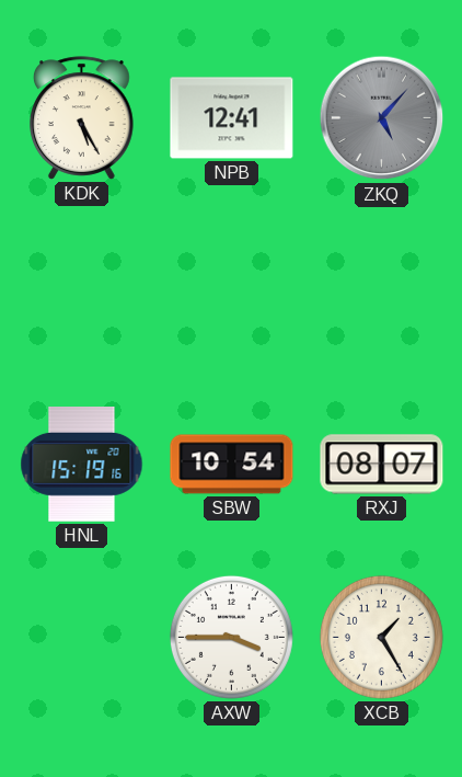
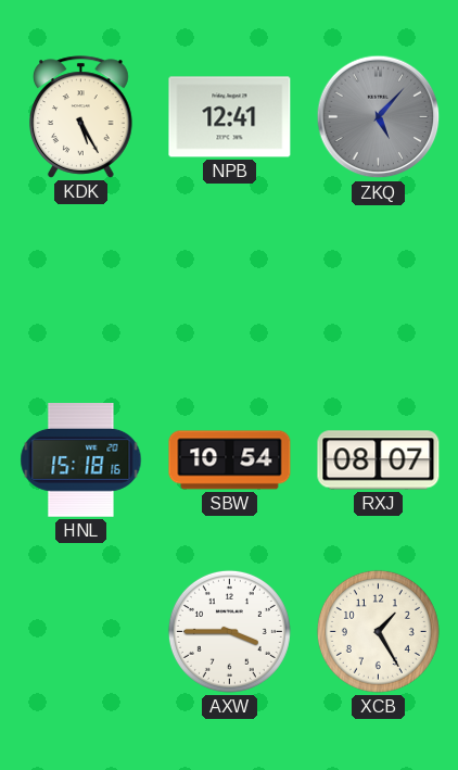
HNL: 15:19 -> 15:18 (81, 460)
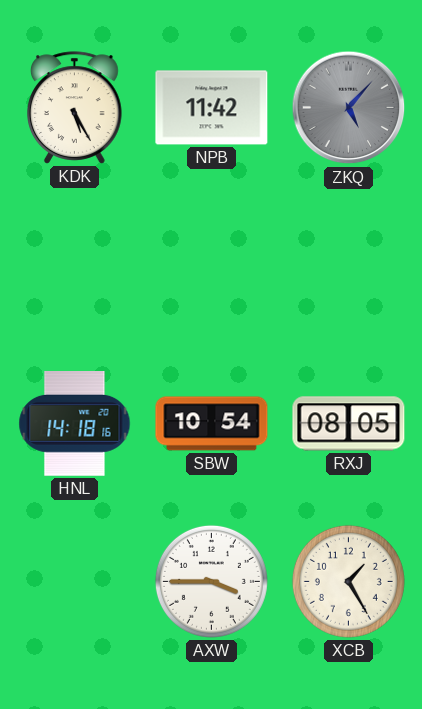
NPB: 12:41 -> 11:42 (212, 108)
HNL: 15:18 -> 14:18 (75, 424)
RXJ: 08:07 -> 08:05 (349, 424)
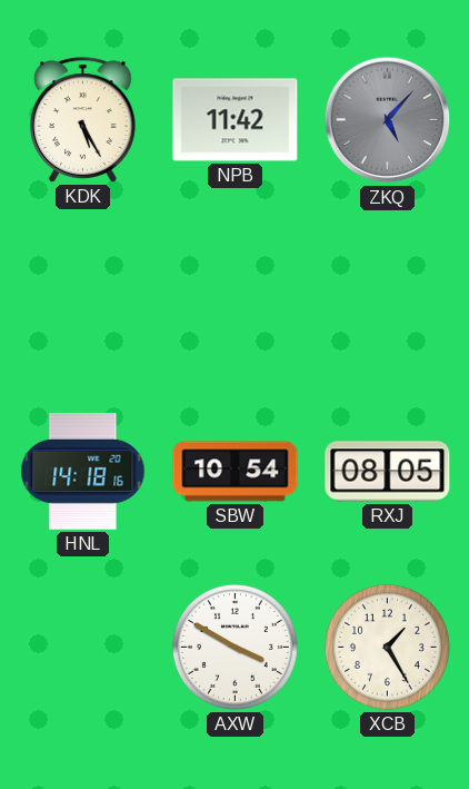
AXW: 3:45 -> 3:50 (234, 647)
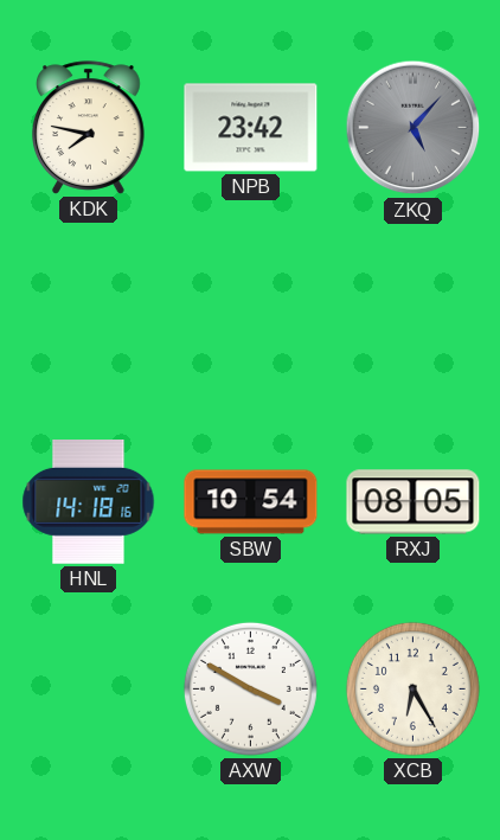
KDK: 5:25 -> 7:47 (89, 128)
NPB: 11:42 -> 23:42 (251, 128)
XCB: 1:25 -> 6:25 (412, 688)
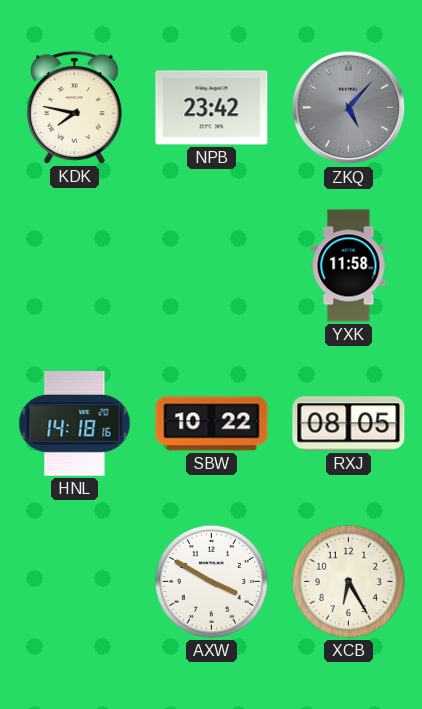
YXK: none -> 11:58 (349, 266)
SBW: 10:54 -> 10:22 (212, 424)
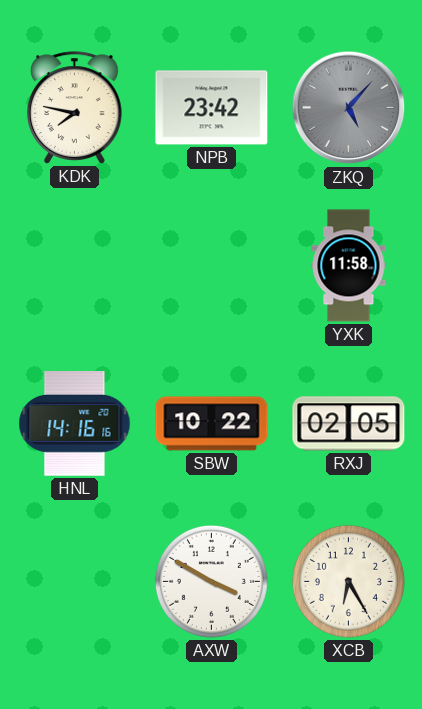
HNL: 14:18 -> 14:16 (75, 424)
RXJ: 08:05 -> 02:05 (349, 424)
